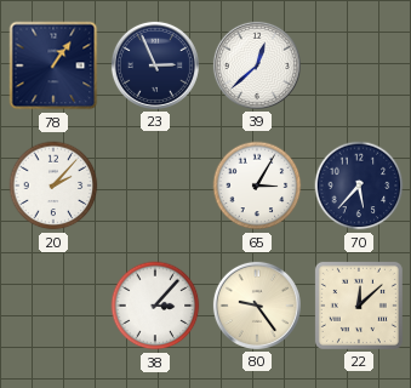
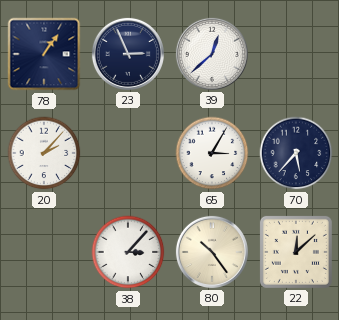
80: 9:24 -> 10:24 (212, 252)
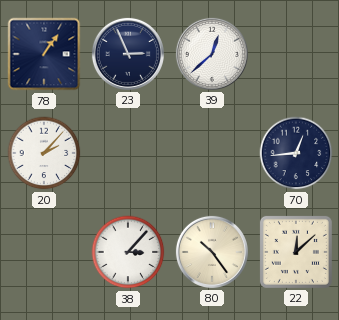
65: 3:05 -> none (212, 153)
70: 5:37 -> 12:44 (296, 153)
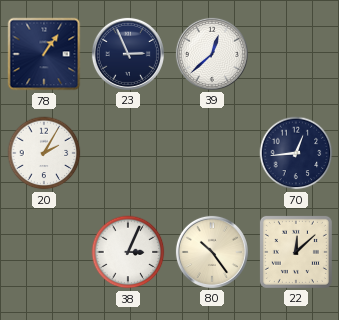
20: 2:07 -> 2:05 (44, 153)
38: 3:07 -> 3:04 (128, 252)
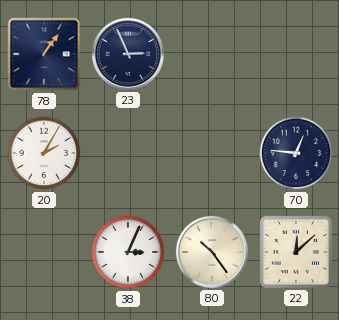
39: 12:38 -> none (212, 54)
70: 12:44 -> 12:46 (296, 153)
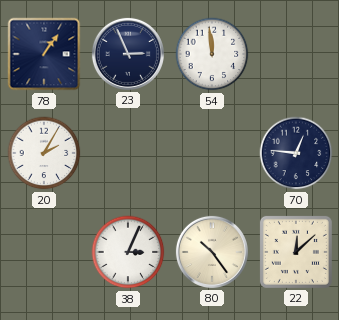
54: none -> 11:59 (212, 54)
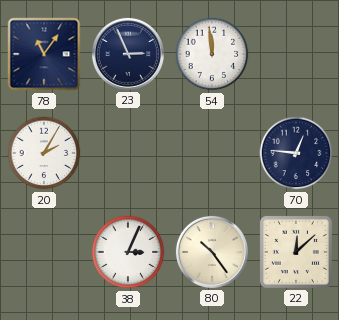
78: 1:06 -> 11:06 (44, 54)
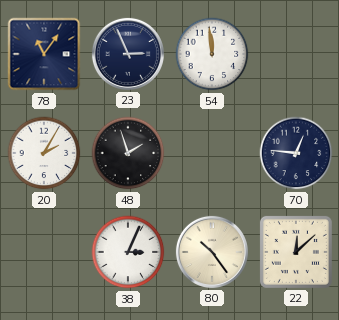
48: none -> 1:57 (128, 153)
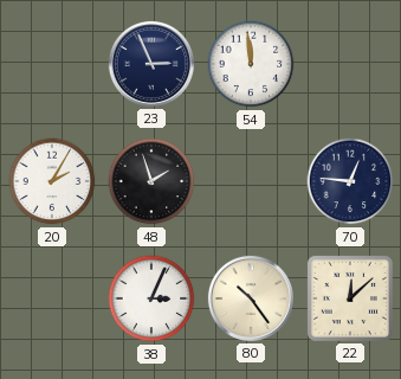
78: 11:06 -> none (44, 54)
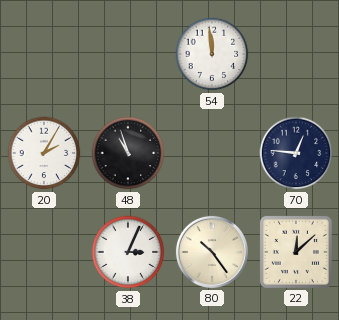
23: 2:56 -> none (151, 64)
48: 1:57 -> 10:57 (128, 153)
